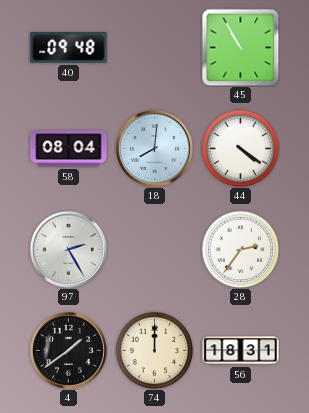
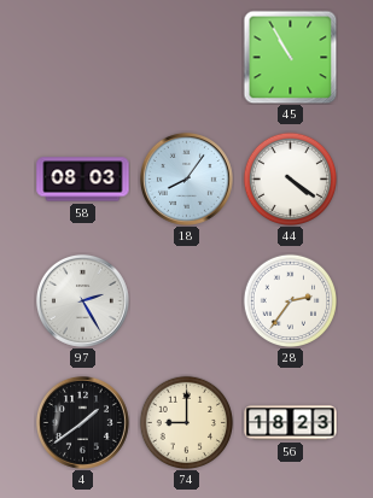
40: 09:48 -> none (69, 48)
58: 08:04 -> 08:03 (83, 180)
18: 8:01 -> 8:06 (186, 178)
74: 12:00 -> 9:00 (186, 422)
56: 18:31 -> 18:23 (291, 423)
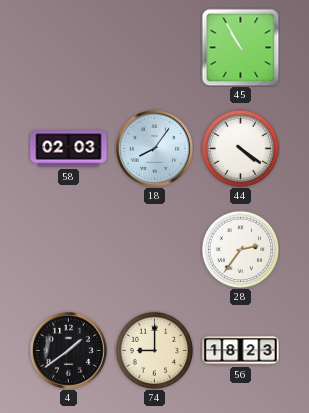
58: 08:03 -> 02:03 (69, 149)
97: 2:25 -> none (82, 300)
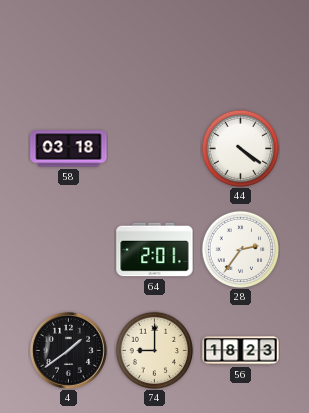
45: 10:55 -> none (240, 47)
58: 02:03 -> 03:18 (69, 149)
18: 8:06 -> none (154, 148)
64: none -> 2:01 (155, 250)
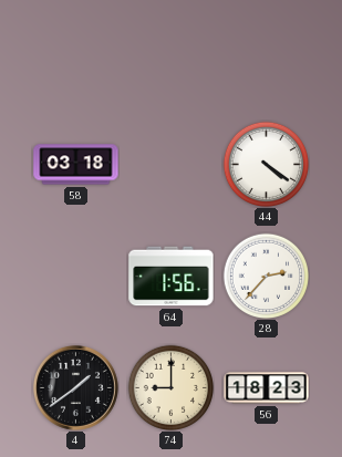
64: 2:01 -> 1:56 (172, 277)
28: 2:36 -> 2:37 (266, 276)
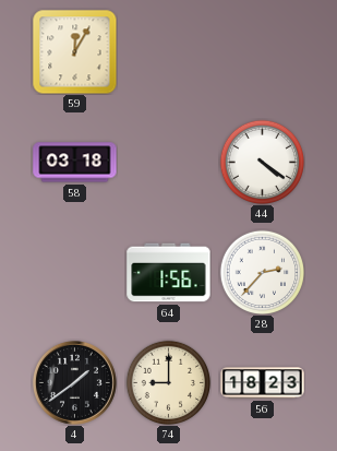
59: none -> 12:05 (74, 51)
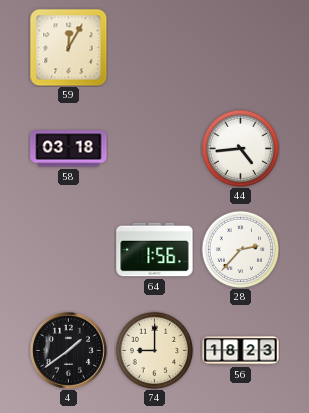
44: 4:21 -> 4:44 (240, 148)
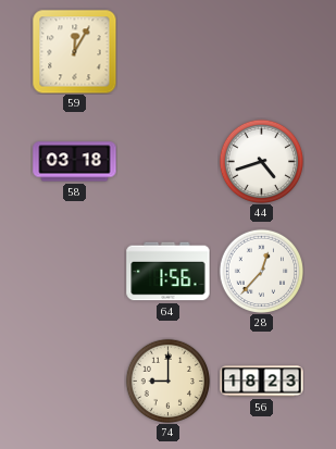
44: 4:44 -> 4:42 (261, 161)
28: 2:37 -> 12:37 (261, 271)
4: 1:39 -> none (68, 350)
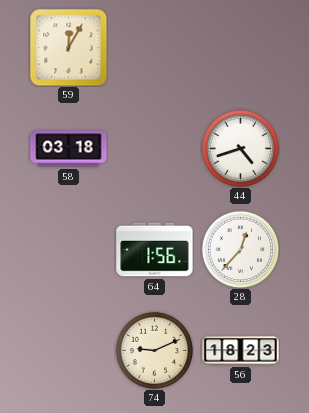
74: 9:00 -> 9:11 (154, 350)
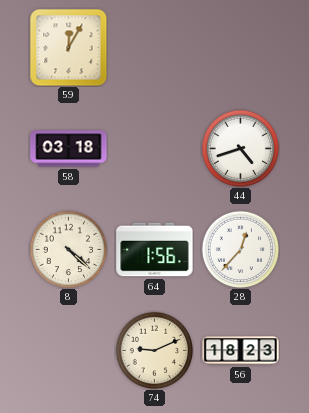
8: none -> 4:22 (68, 249)
